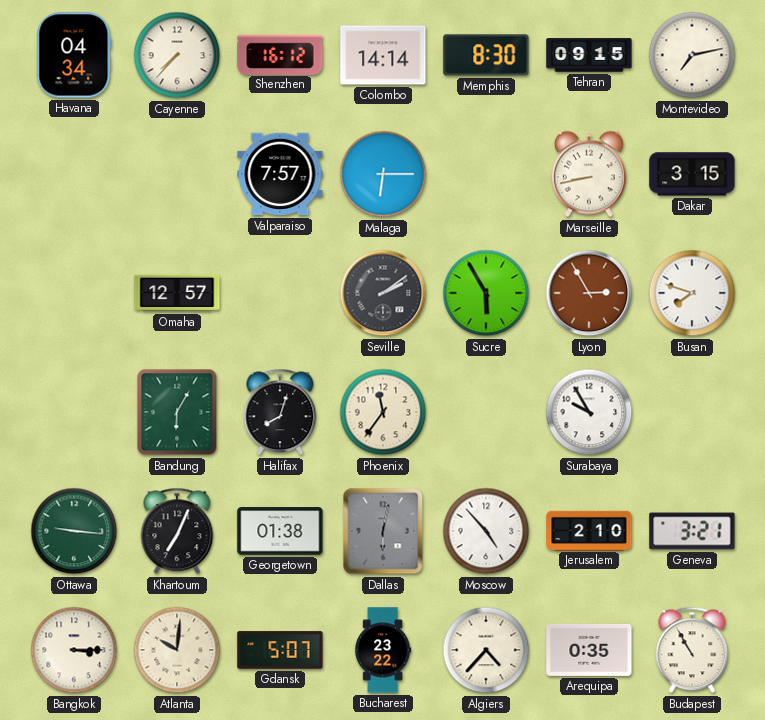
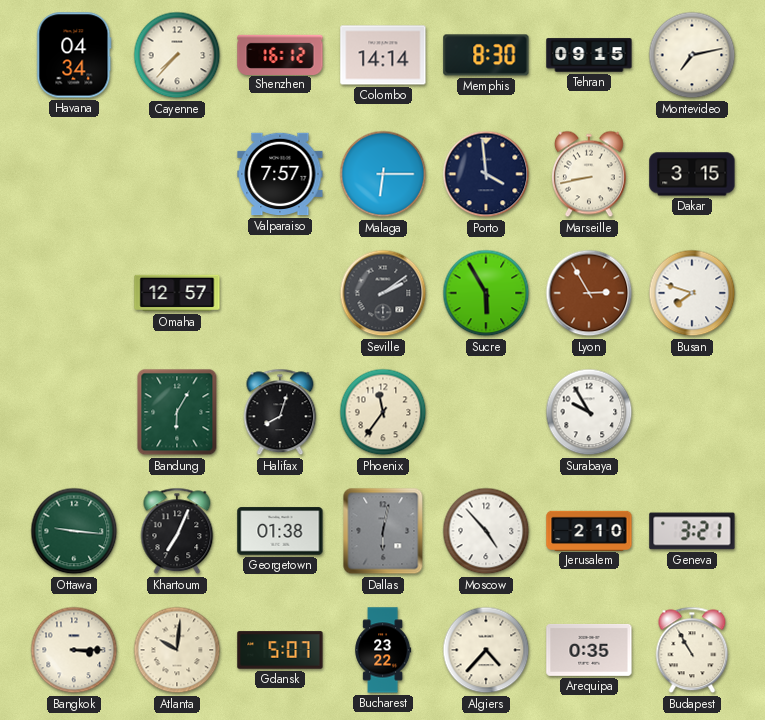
Porto: none -> 3:59 (486, 174)
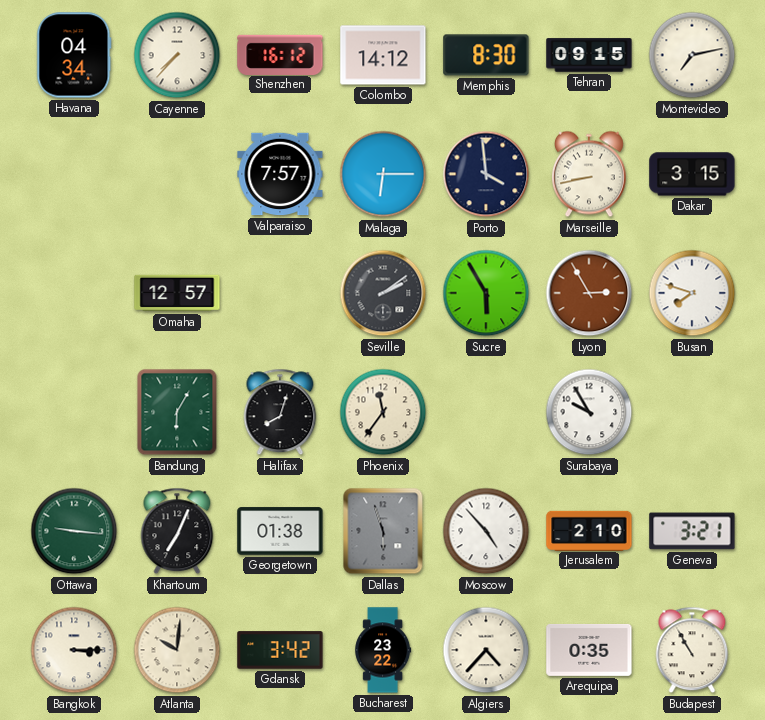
Colombo: 14:14 -> 14:12 (383, 55)
Dallas: 6:02 -> 5:57 (383, 531)
Gdansk: 5:07 -> 3:42 (280, 650)
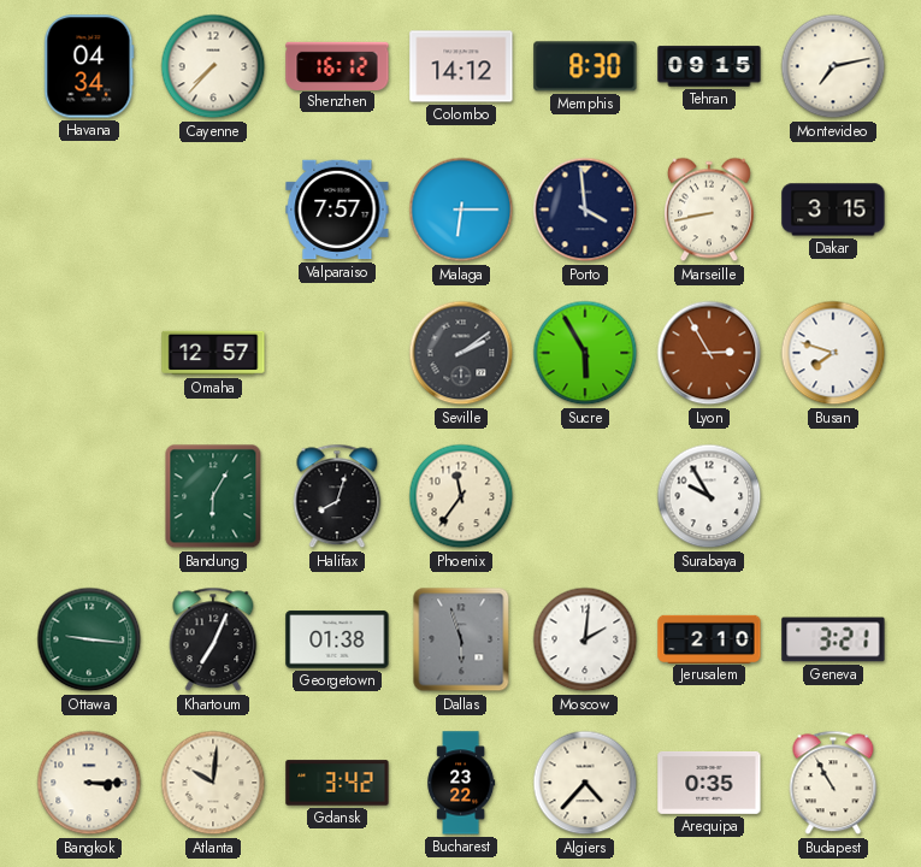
Moscow: 4:53 -> 2:01 (585, 639)
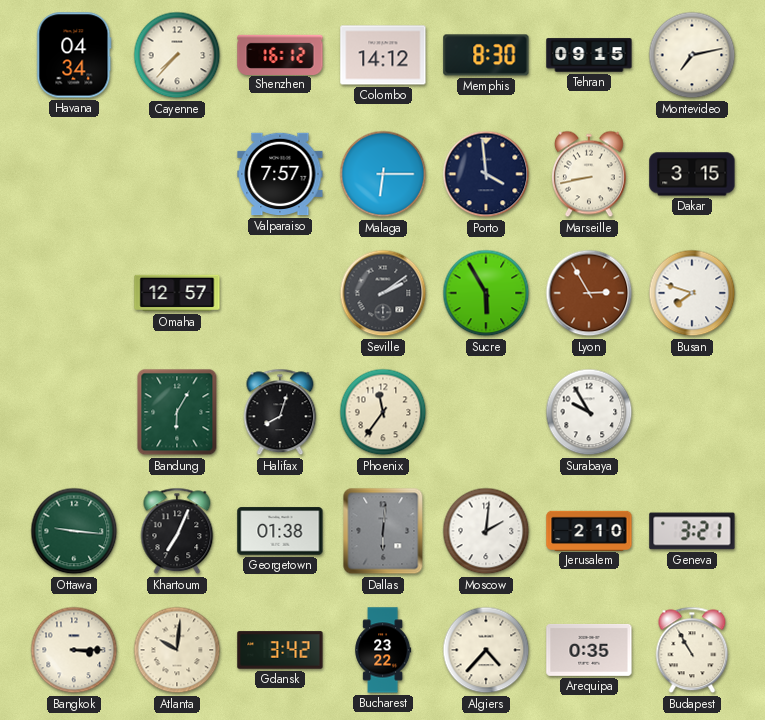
Dallas: 5:57 -> 6:01 (383, 531)
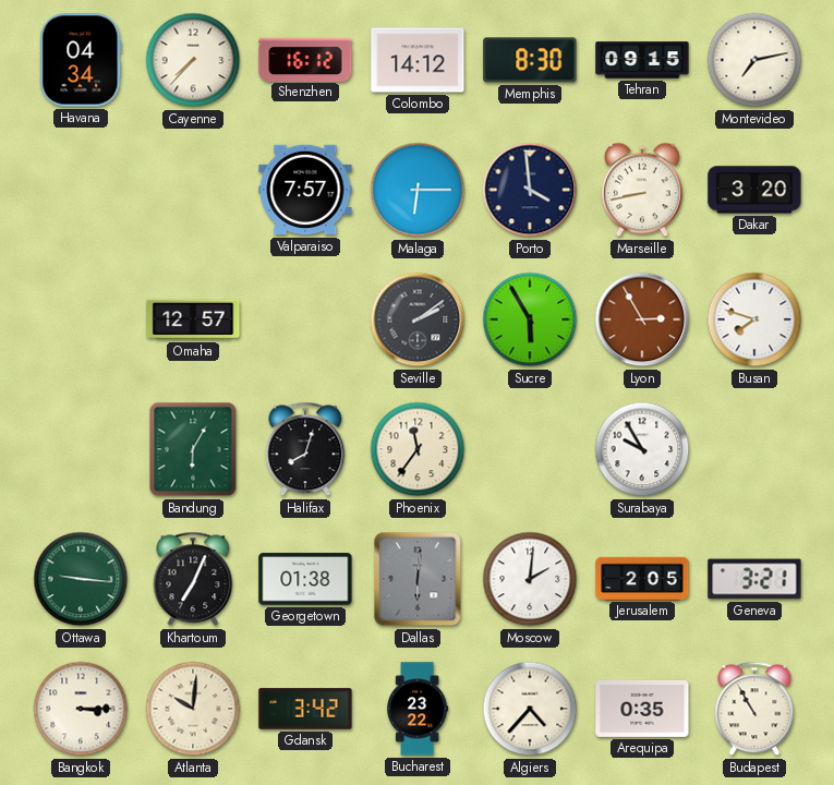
Dakar: 3:15 -> 3:20 (754, 190)
Jerusalem: 2:10 -> 2:05 (642, 578)
